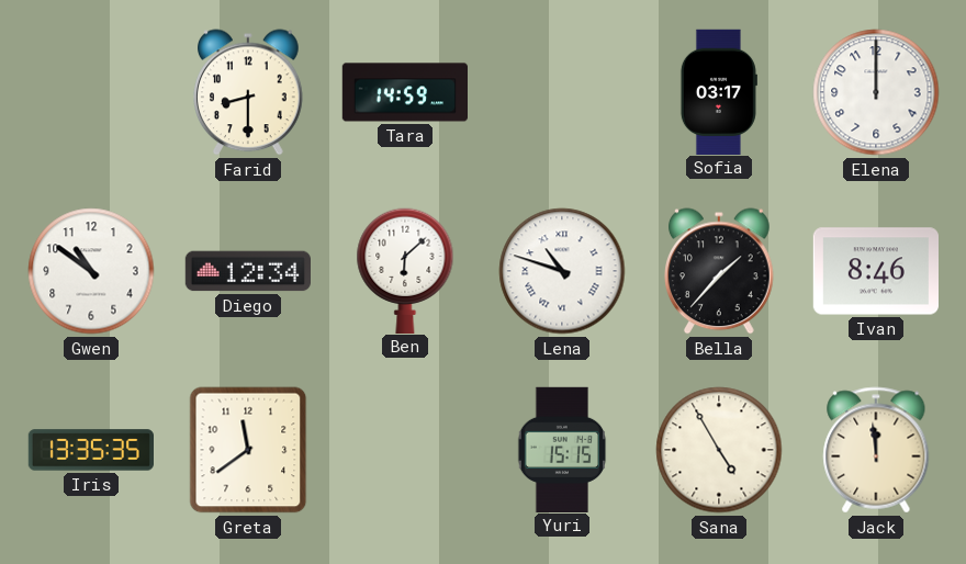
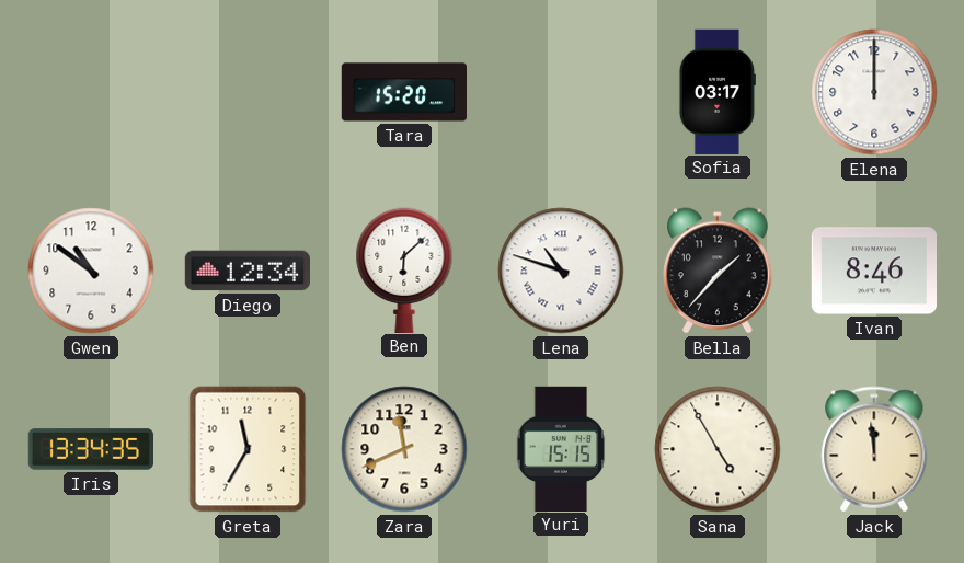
Farid: 8:30 -> none (249, 92)
Tara: 14:59 -> 15:20 (403, 92)
Iris: 13:35 -> 13:34 (90, 449)
Greta: 11:39 -> 11:35 (248, 449)
Zara: none -> 11:41 (404, 449)
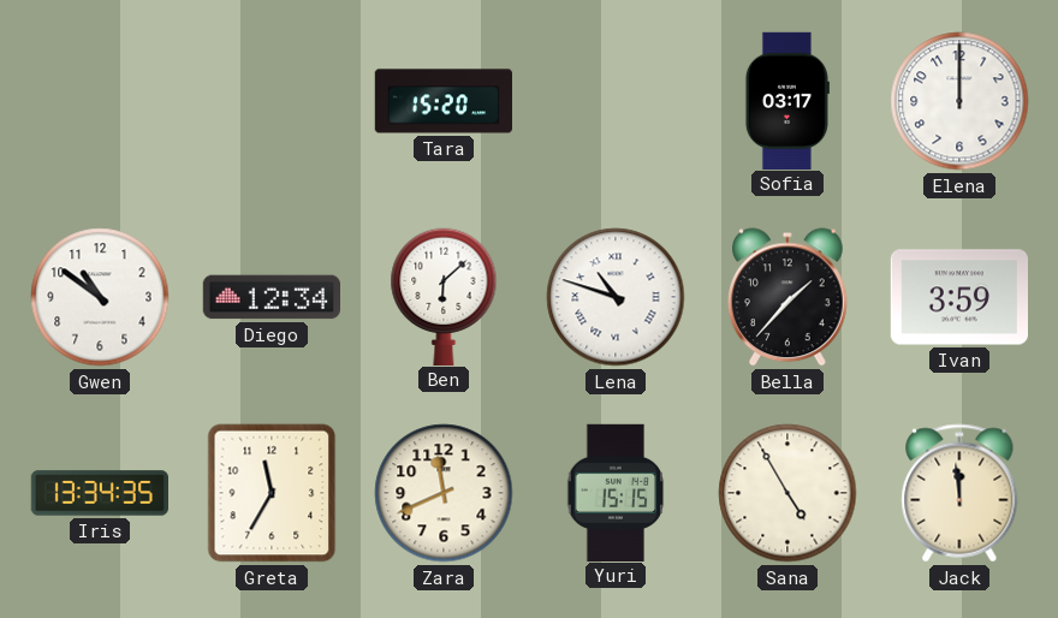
Ivan: 8:46 -> 3:59 (958, 297)
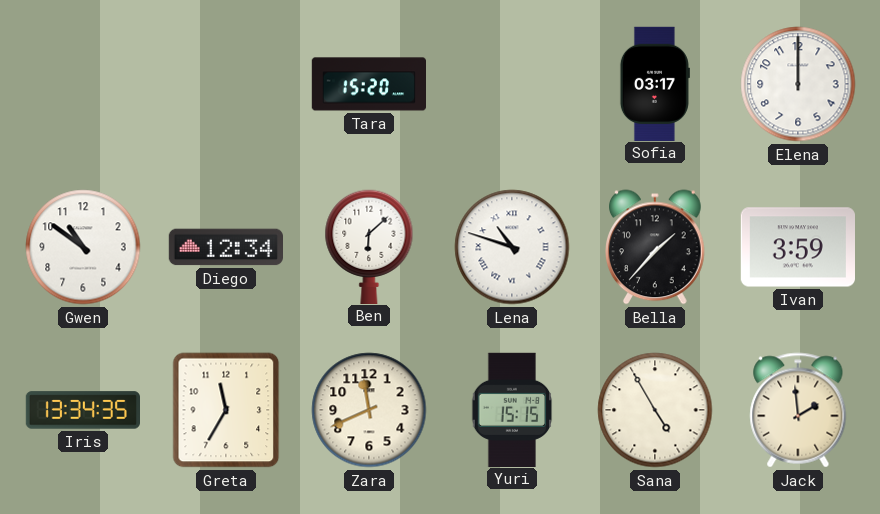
Jack: 11:59 -> 1:59 (798, 410)
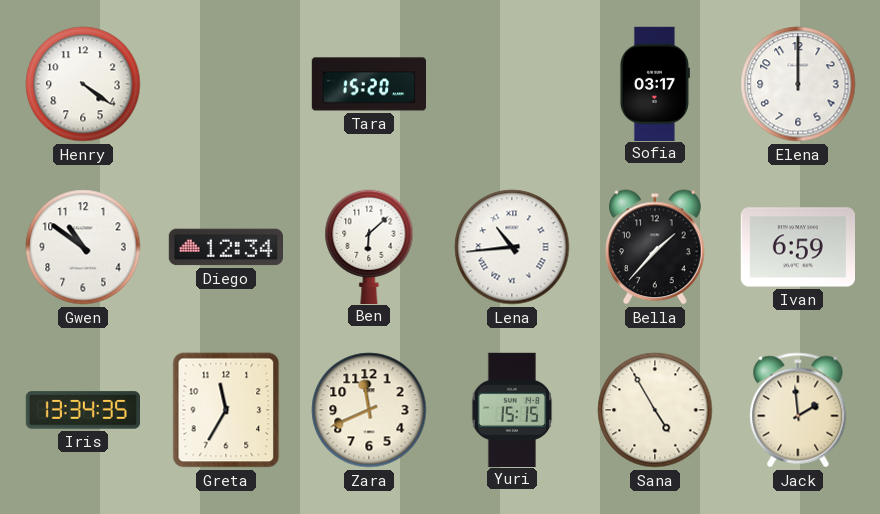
Henry: none -> 4:21 (83, 84)
Lena: 10:48 -> 10:44 (512, 247)
Ivan: 3:59 -> 6:59 (797, 247)
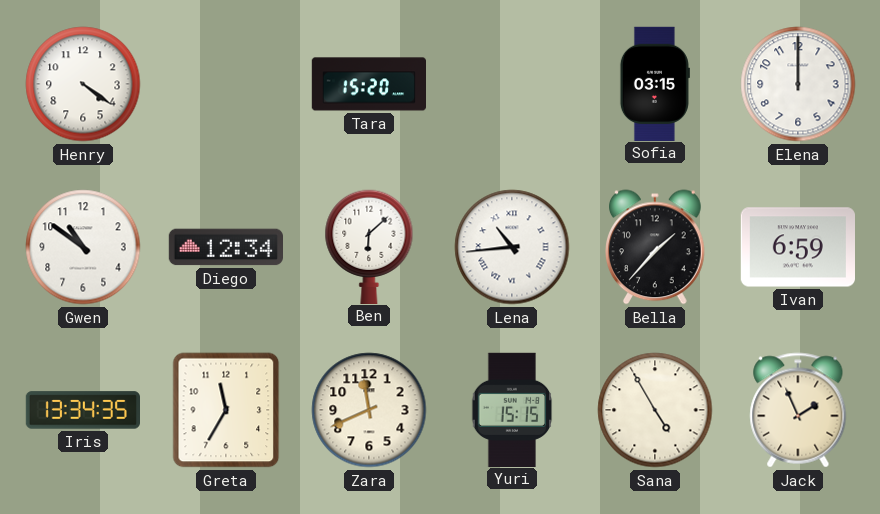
Sofia: 03:17 -> 03:15 (654, 83)
Jack: 1:59 -> 1:56 (798, 410)
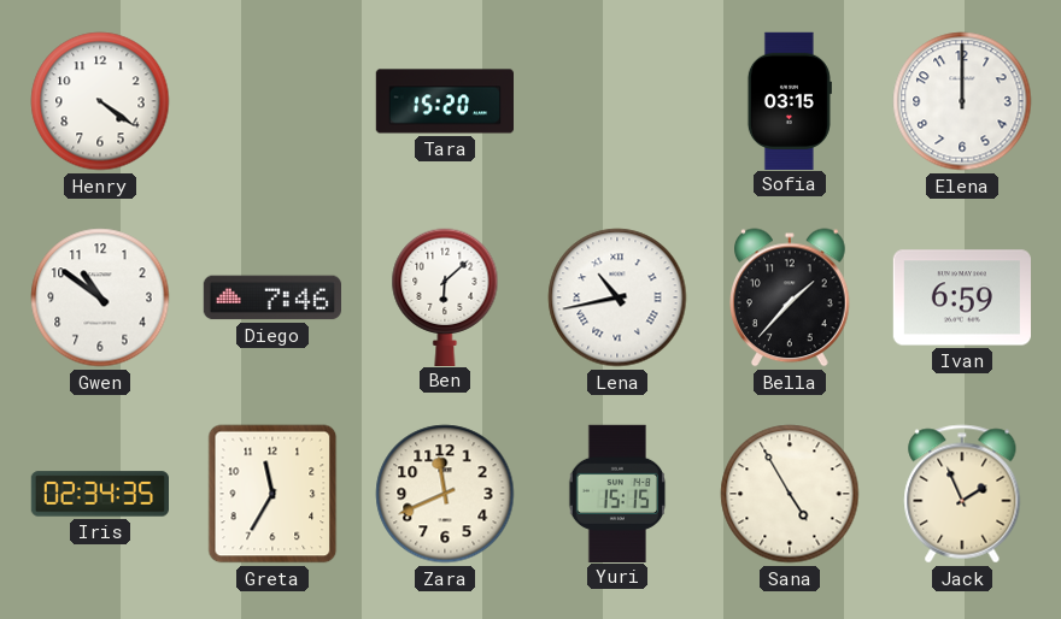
Diego: 12:34 -> 7:46 (271, 297)
Lena: 10:44 -> 10:43 (617, 297)
Iris: 13:34 -> 02:34 (99, 494)
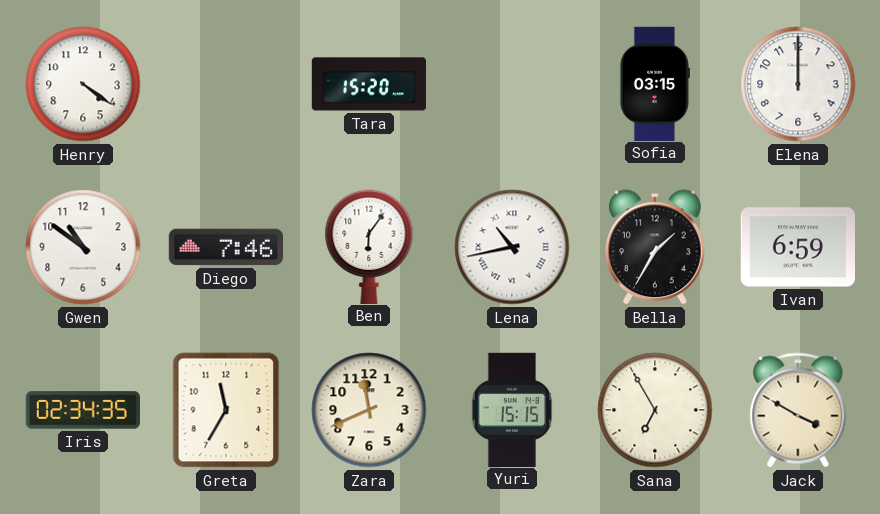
Ben: 6:08 -> 6:06 (369, 246)
Bella: 1:37 -> 1:35 (656, 247)
Sana: 4:55 -> 6:55 (655, 410)
Jack: 1:56 -> 3:50 (798, 410)
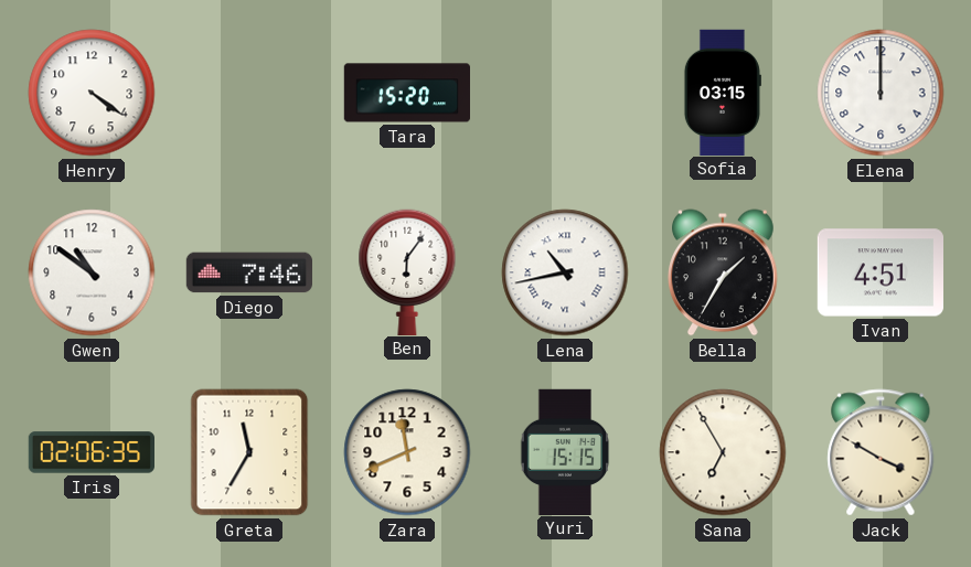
Ivan: 6:59 -> 4:51 (879, 272)
Iris: 02:34 -> 02:06 (90, 452)
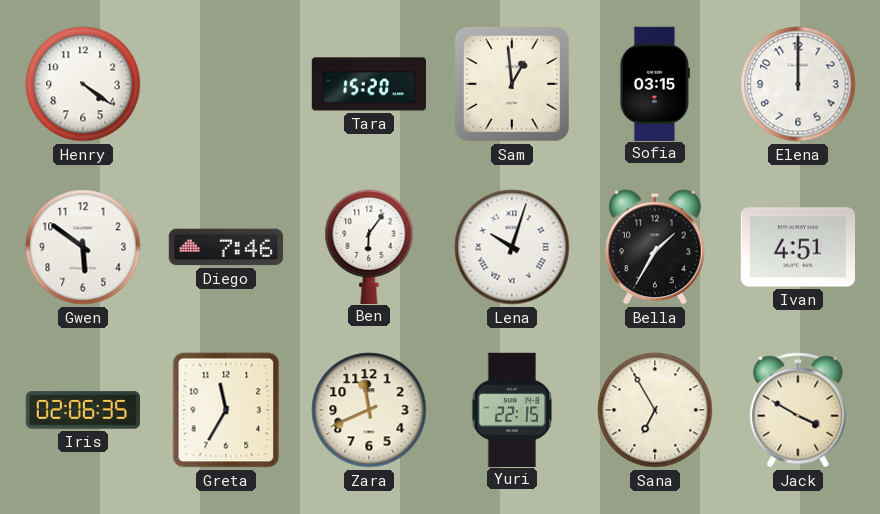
Sam: none -> 12:59 (512, 84)
Gwen: 10:51 -> 5:51 (83, 247)
Lena: 10:43 -> 10:03 (512, 247)
Yuri: 15:15 -> 22:15 (512, 409)
